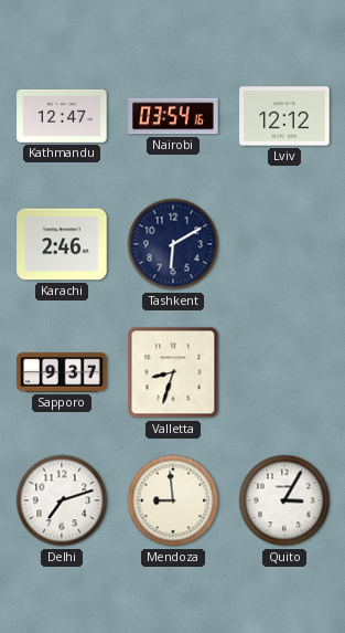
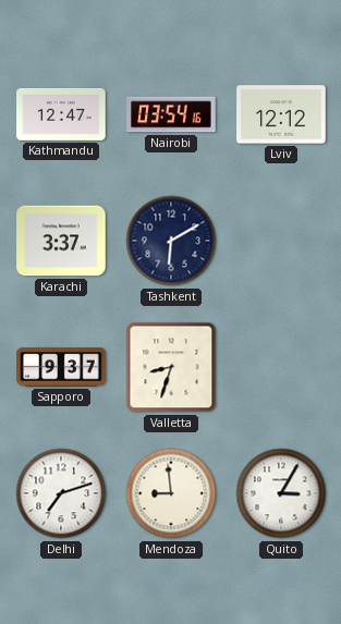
Karachi: 2:46 -> 3:37 (61, 241)
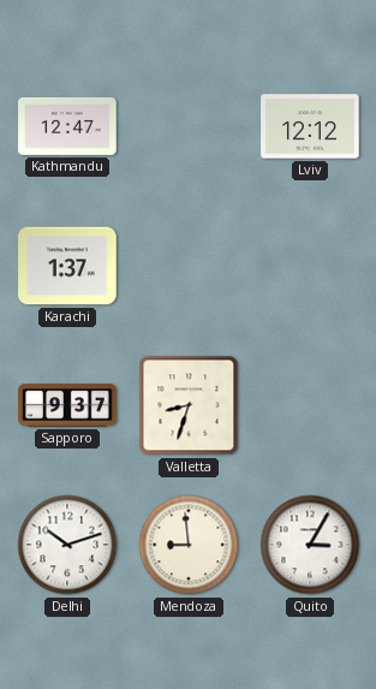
Nairobi: 03:54 -> none (171, 114)
Karachi: 3:37 -> 1:37 (67, 266)
Tashkent: 6:10 -> none (171, 241)
Delhi: 7:12 -> 10:12 (67, 545)
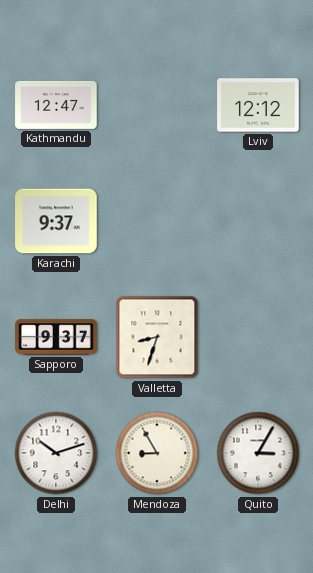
Karachi: 1:37 -> 9:37 (56, 221)
Mendoza: 8:59 -> 8:55 (157, 453)
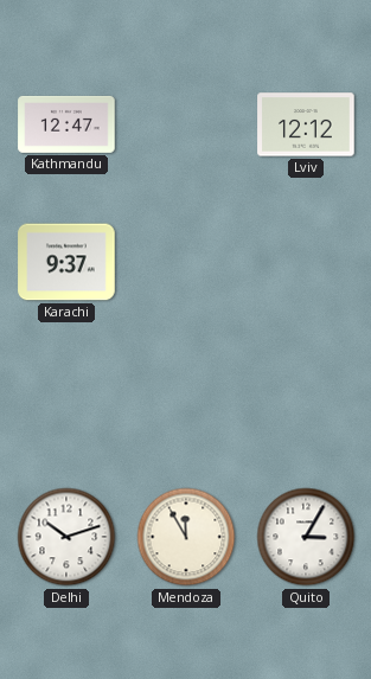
Sapporo: 9:37 -> none (56, 337)
Valletta: 8:33 -> none (157, 337)
Mendoza: 8:55 -> 11:55 (186, 537)
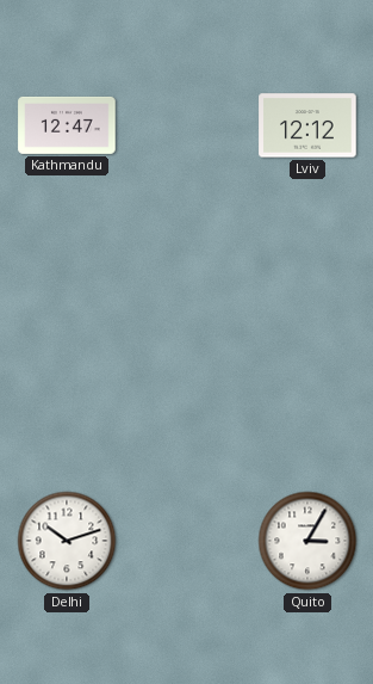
Karachi: 9:37 -> none (66, 262)
Mendoza: 11:55 -> none (186, 537)
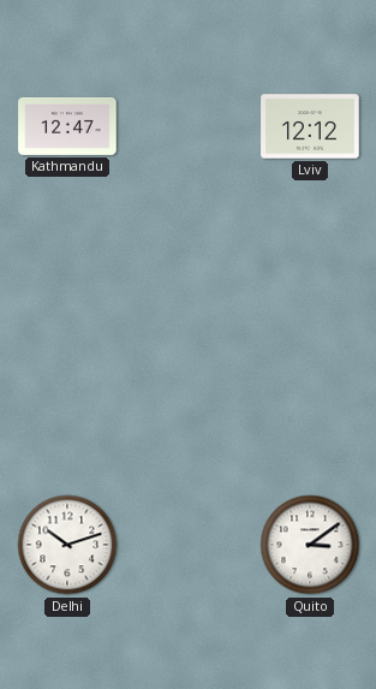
Quito: 3:05 -> 3:09 (310, 545)
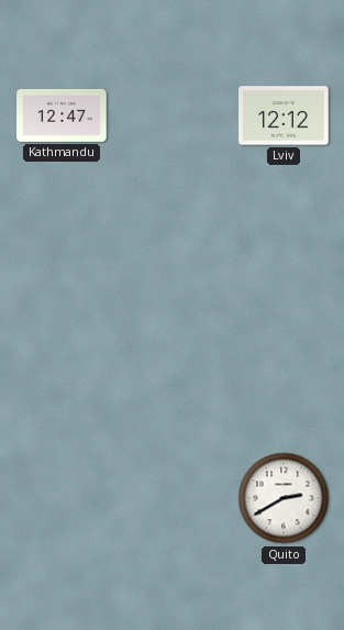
Delhi: 10:12 -> none (67, 545)
Quito: 3:09 -> 2:40 (284, 498)
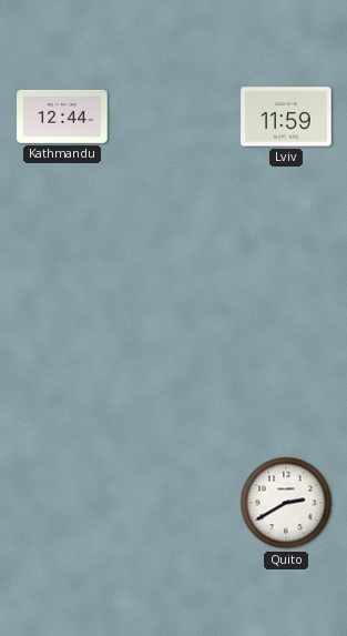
Kathmandu: 12:47 -> 12:44 (62, 117)
Lviv: 12:12 -> 11:59 (286, 117)
